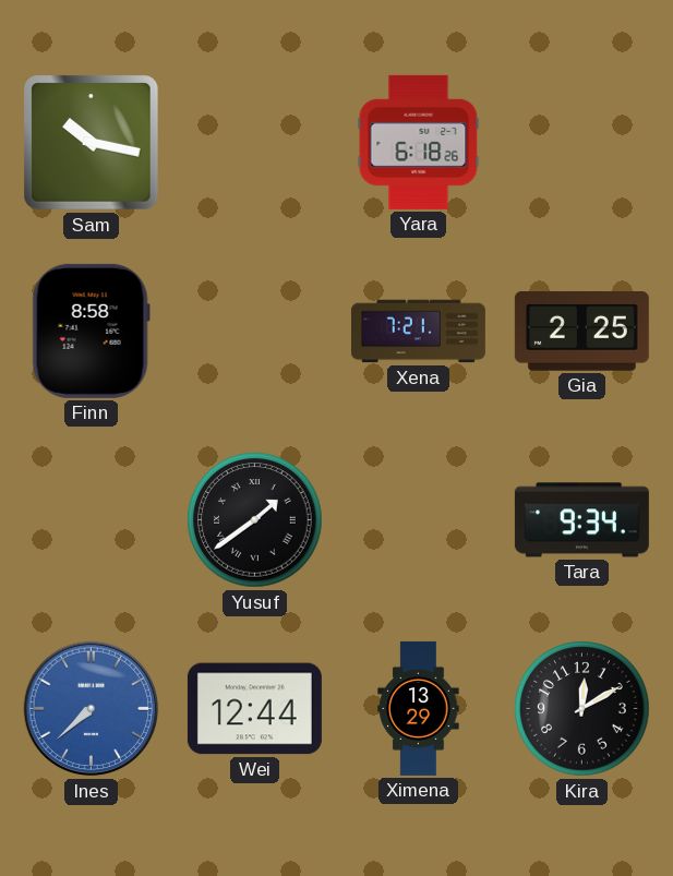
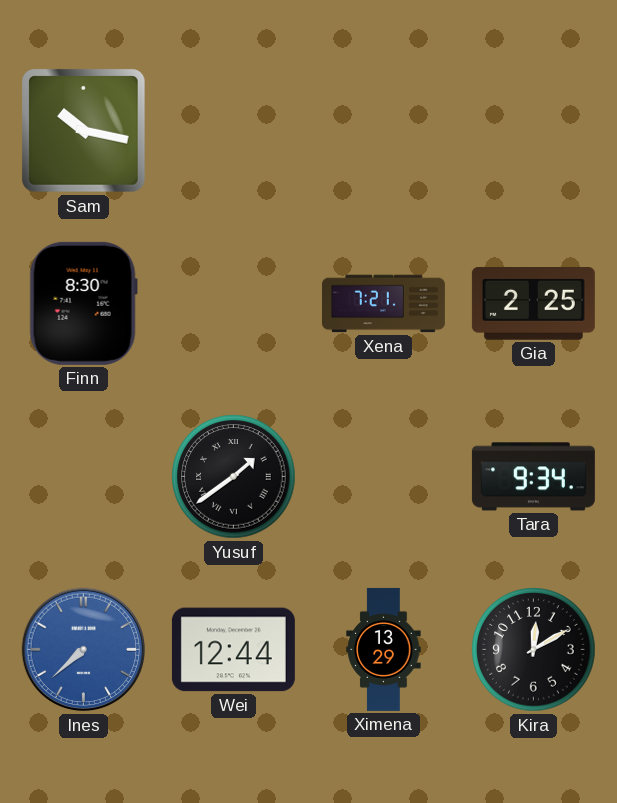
Yara: 6:18 -> none (419, 142)
Finn: 8:58 -> 8:30 (83, 303)
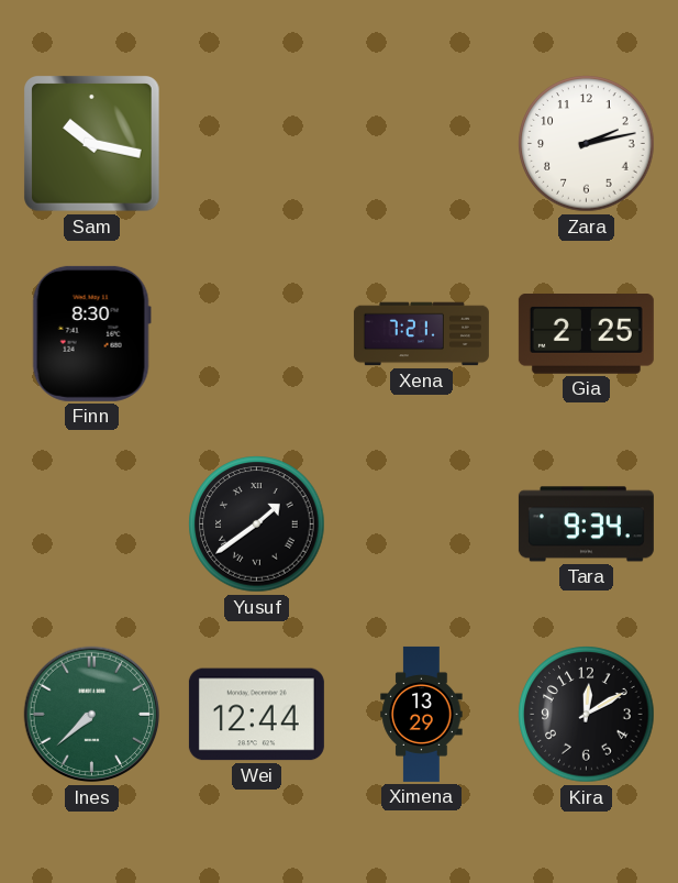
Zara: none -> 2:13 (587, 144)
Ines dial: blue -> green (92, 715)
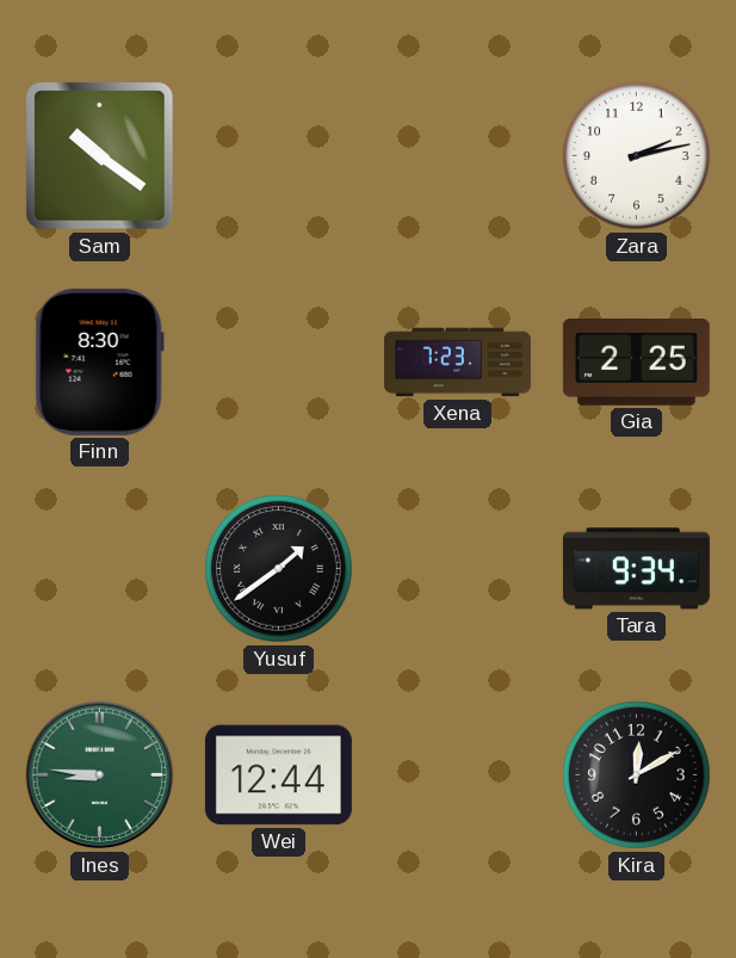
Sam: 10:17 -> 10:21 (100, 156)
Xena: 7:21 -> 7:23 (457, 363)
Ines: 7:38 -> 8:46 (100, 775)
Ximena: 13:29 -> none (422, 714)
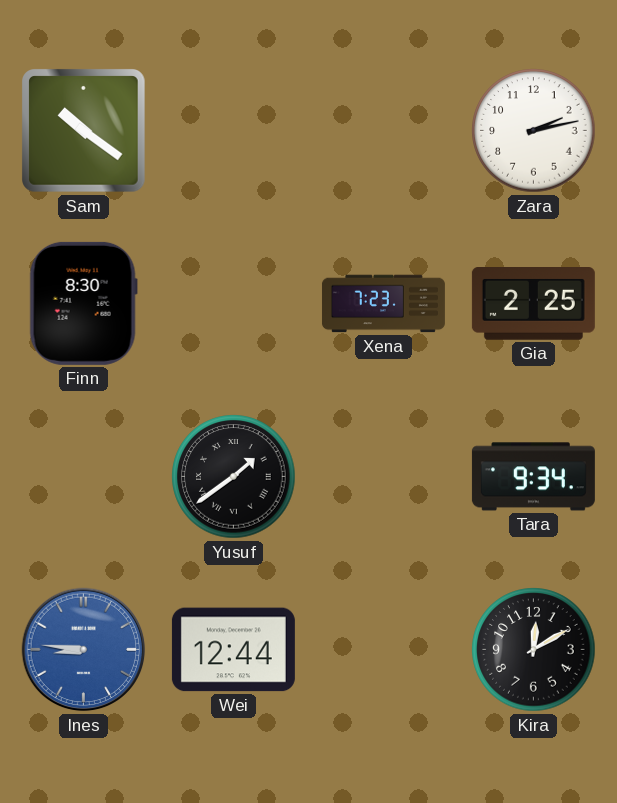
Ines dial: green -> blue (84, 650)
